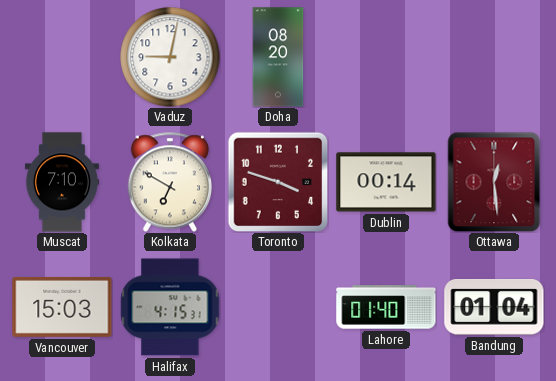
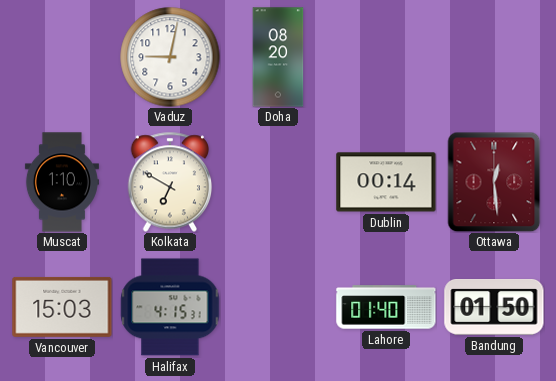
Muscat: 7:10 -> 1:10 (62, 182)
Toronto: 3:48 -> none (278, 182)
Bandung: 01:04 -> 01:50 (494, 308)
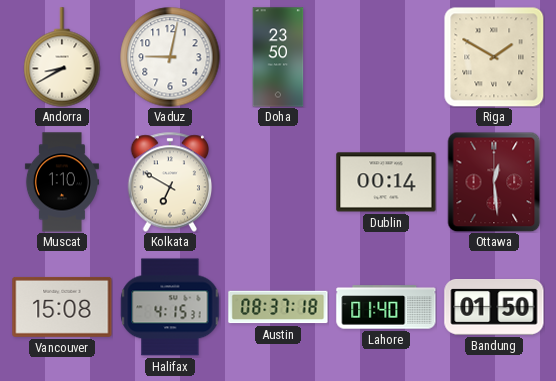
Andorra: none -> 8:40 (62, 57)
Doha: 08:20 -> 23:50 (278, 57)
Riga: none -> 1:50 (494, 57)
Vancouver: 15:03 -> 15:08 (62, 307)
Austin: none -> 08:37 (278, 307)
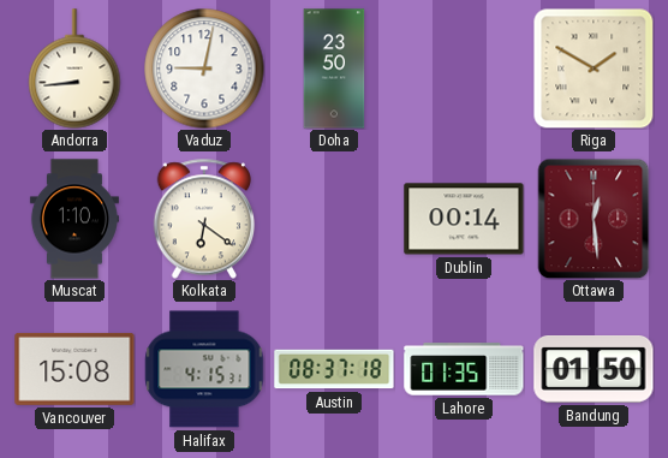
Andorra: 8:40 -> 8:44 (74, 69)
Kolkata: 6:50 -> 6:21 (204, 219)
Lahore: 01:40 -> 01:35 (464, 369)
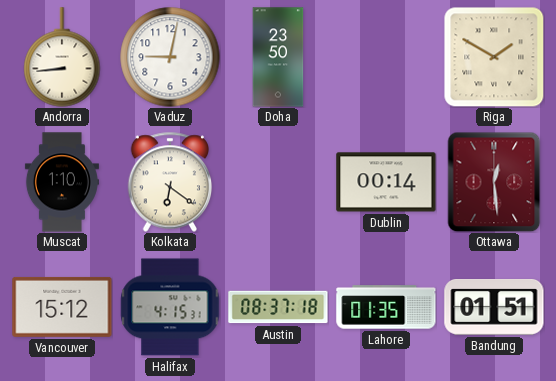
Vancouver: 15:08 -> 15:12 (62, 307)
Bandung: 01:50 -> 01:51 (494, 308)
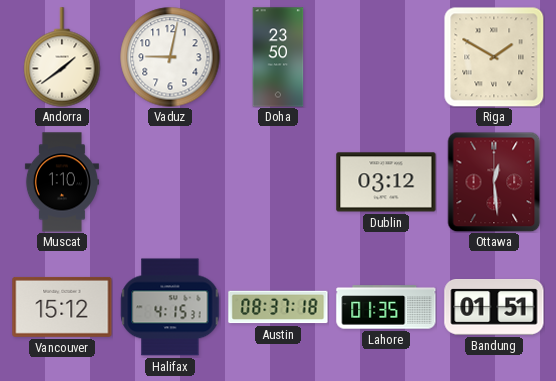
Andorra: 8:44 -> 1:39 (62, 57)
Kolkata: 6:21 -> none (170, 182)
Dublin: 00:14 -> 03:12 (386, 182)
